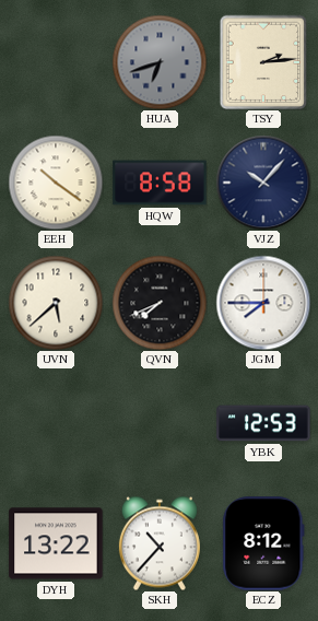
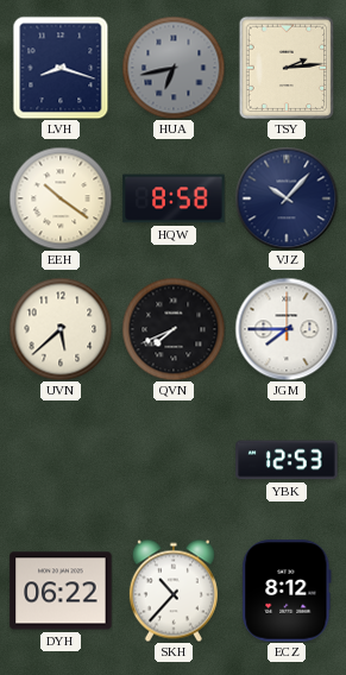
LVH: none -> 8:18 (61, 68)
HUA: 6:42 -> 6:43 (174, 68)
DYH: 13:22 -> 06:22 (61, 591)
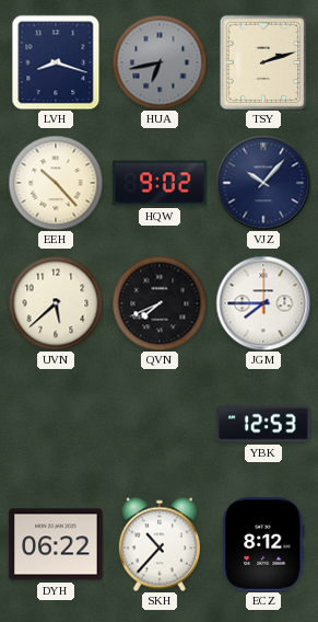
TSY: 2:14 -> 2:12 (263, 62)
EEH: 10:21 -> 10:23 (56, 183)
HQW: 8:58 -> 9:02 (160, 183)
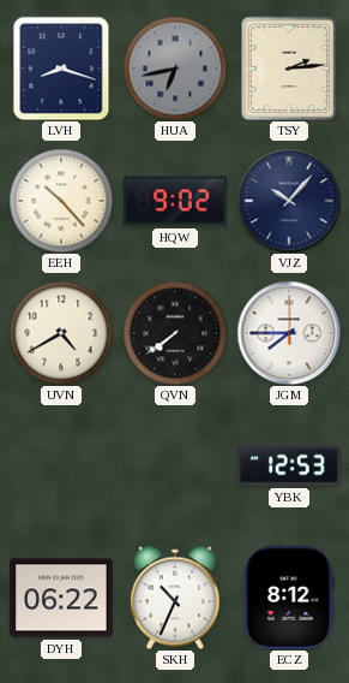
TSY: 2:12 -> 2:14 (289, 69)
UVN: 5:38 -> 4:40 (61, 333)
QVN: 7:41 -> 7:39 (175, 333)
SKH: 10:37 -> 10:34 (175, 598)
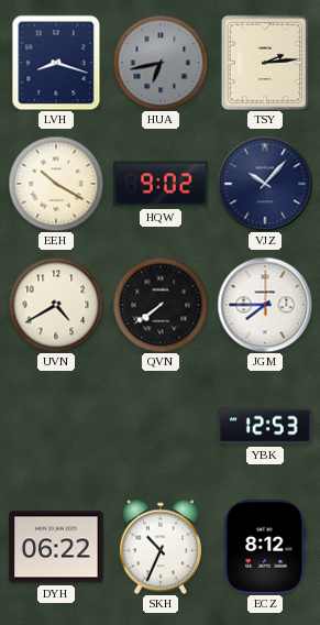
EEH: 10:23 -> 10:20 (56, 184)
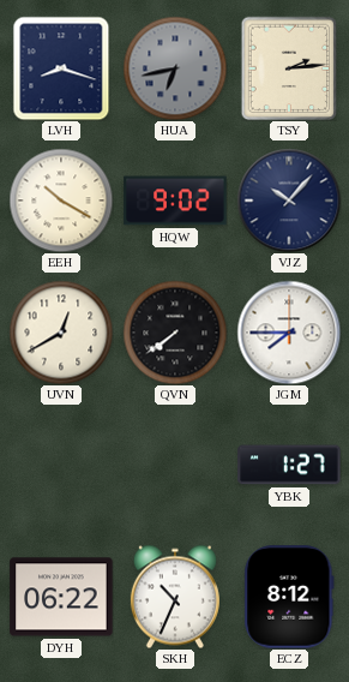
UVN: 4:40 -> 12:40 (61, 333)
YBK: 12:53 -> 1:27 (289, 465)
